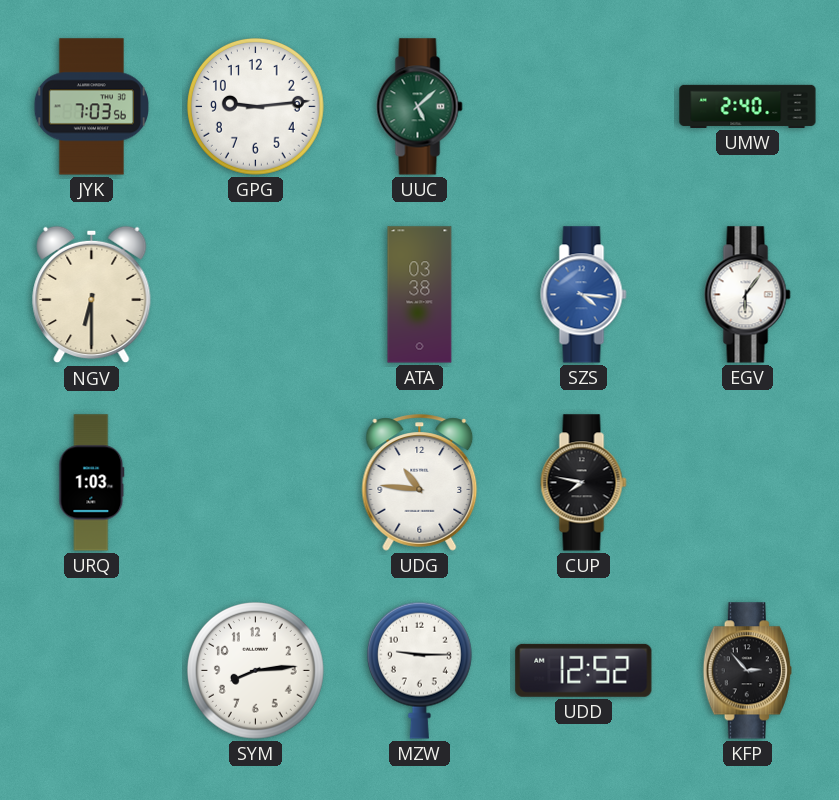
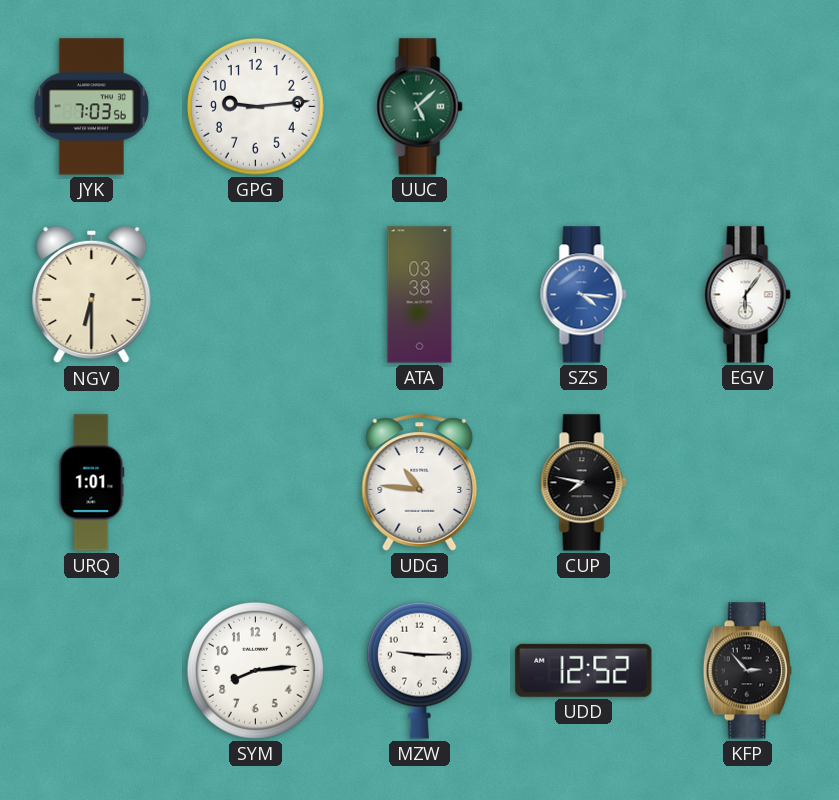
UMW: 2:40 -> none (748, 106)
URQ: 1:03 -> 1:01 (92, 483)
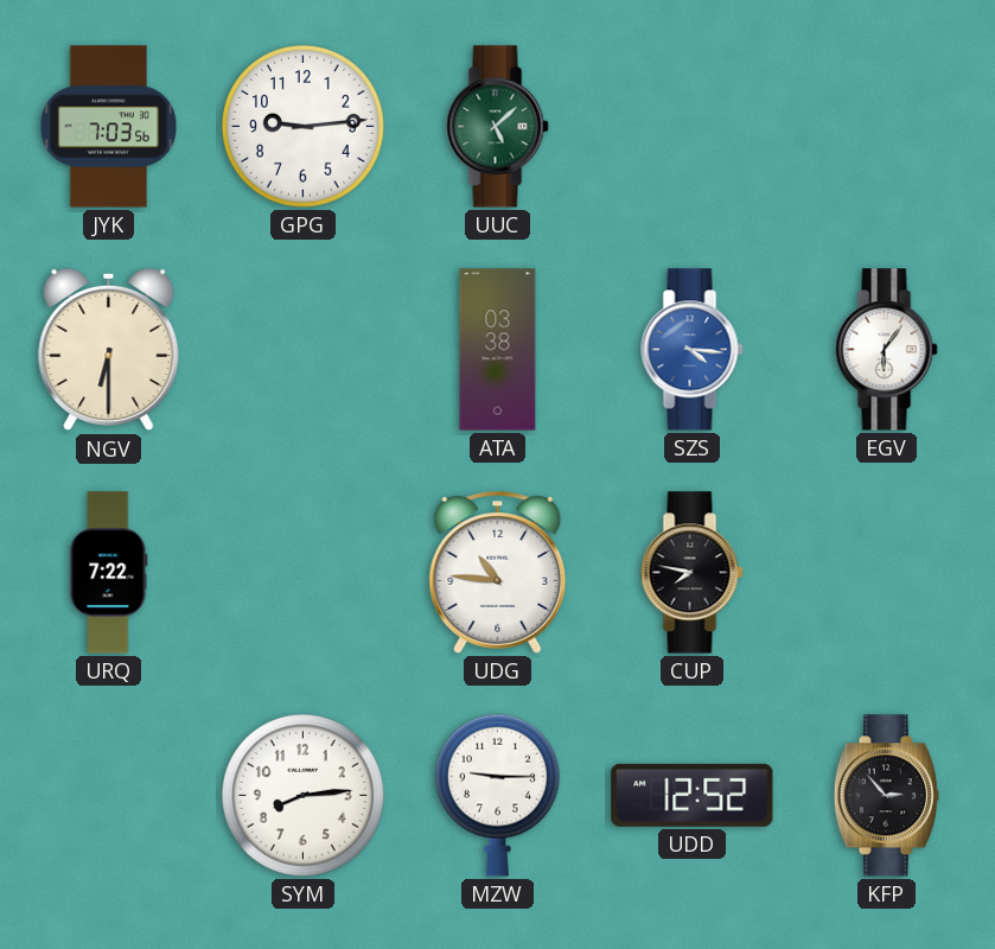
URQ: 1:01 -> 7:22 (109, 573)
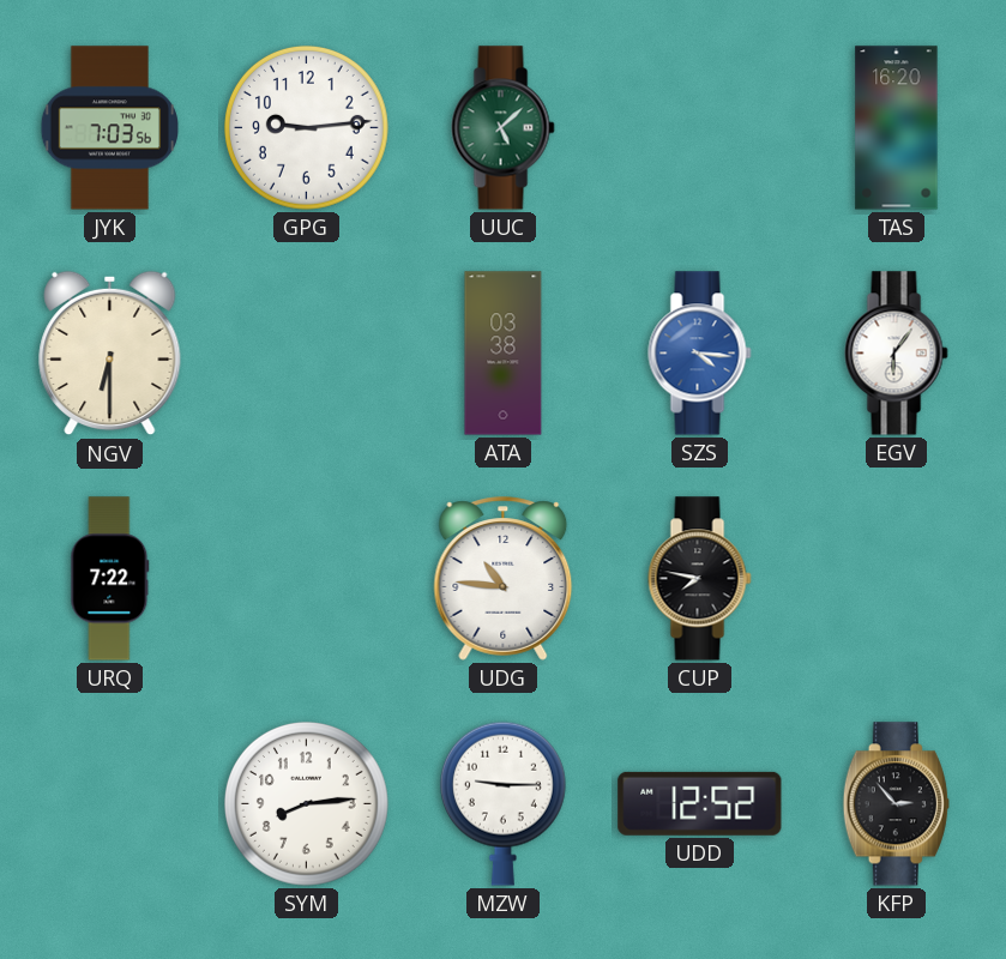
TAS: none -> 16:20 (897, 128)
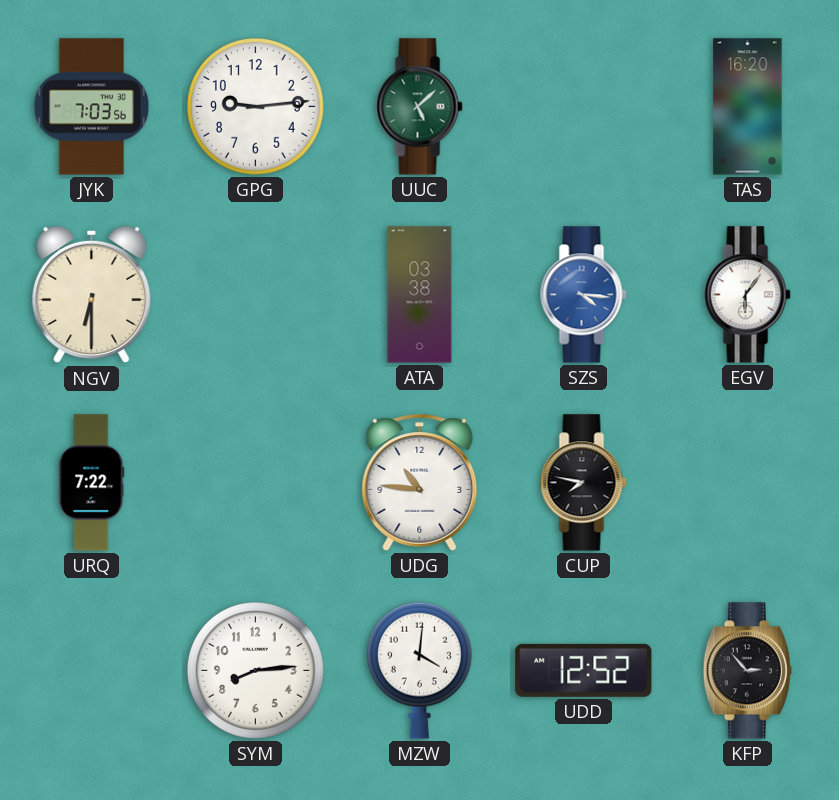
MZW: 9:15 -> 4:01 (419, 670)
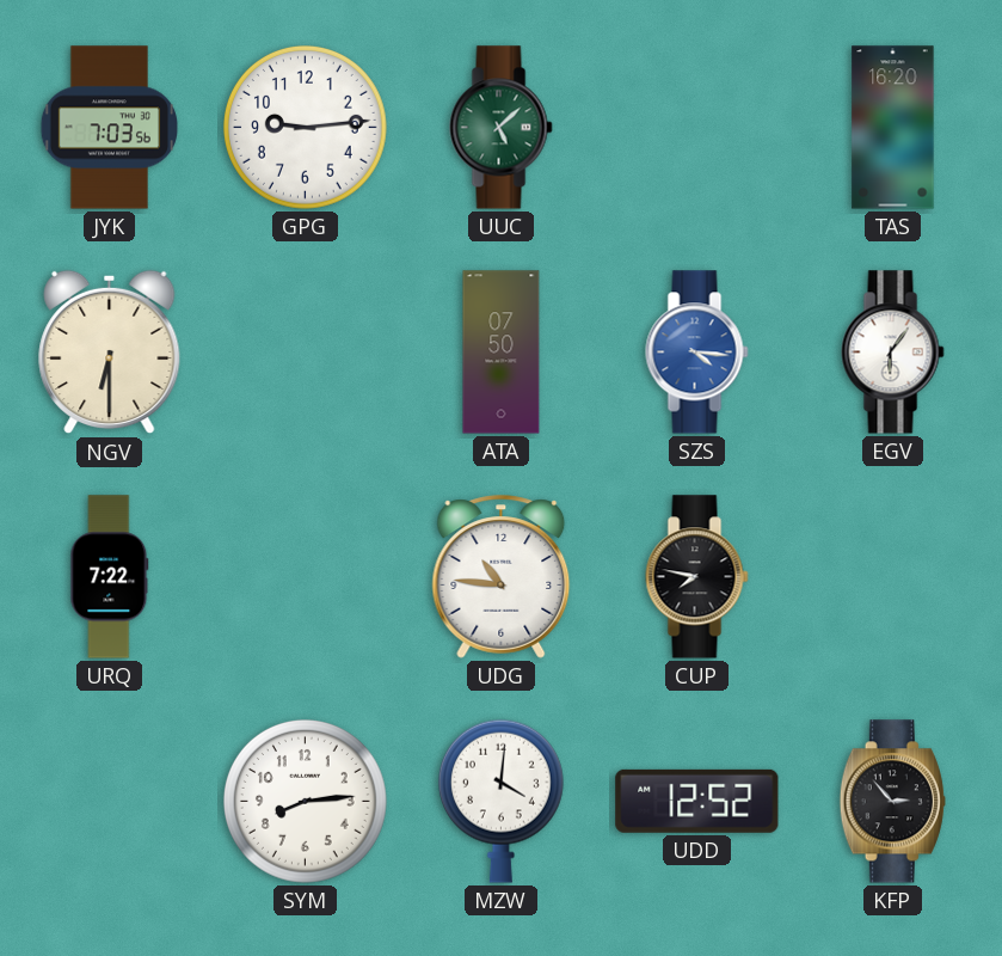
ATA: 03:38 -> 07:50 (502, 353)
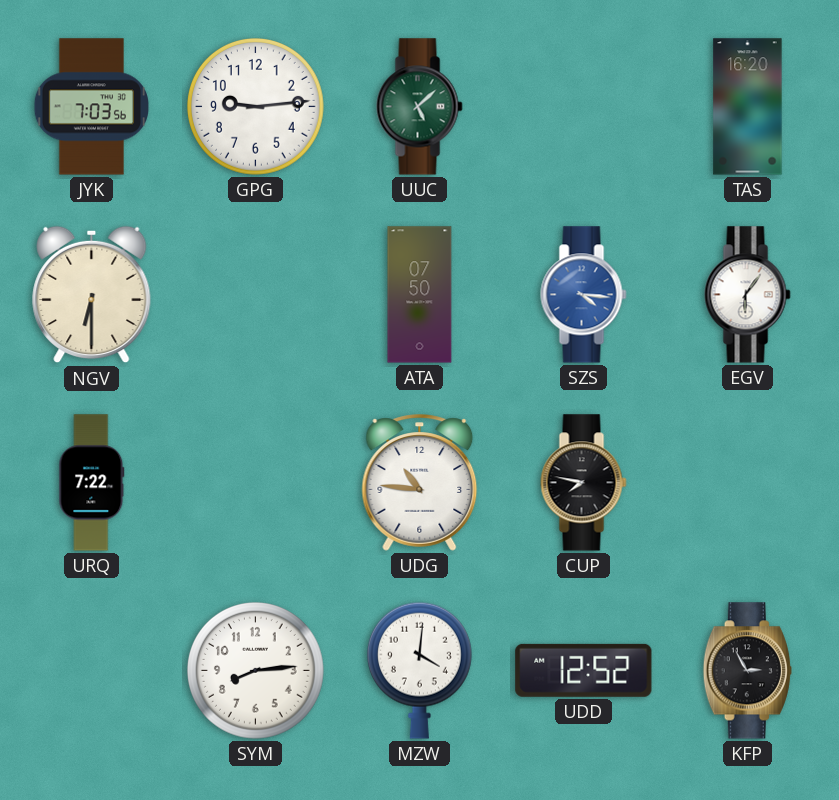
KFP: 2:53 -> 2:55 (747, 671)
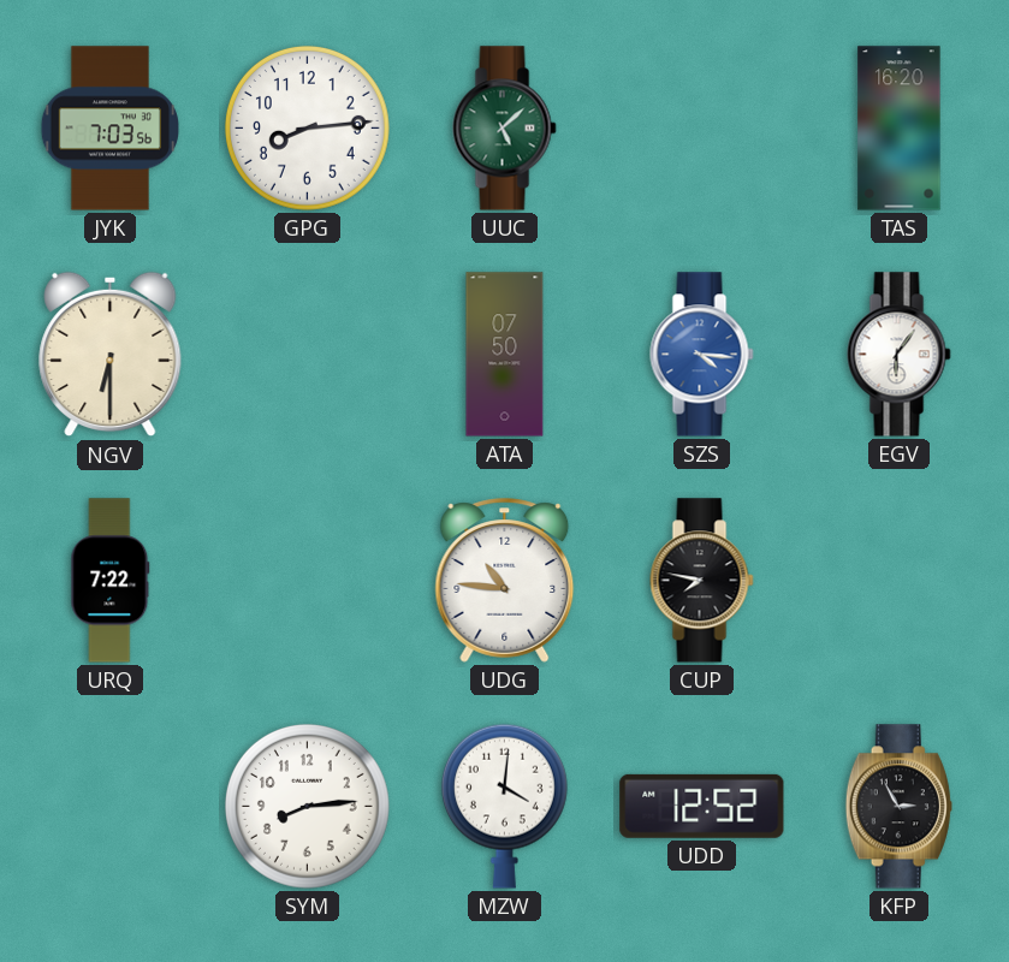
GPG: 9:14 -> 8:14 (307, 127)
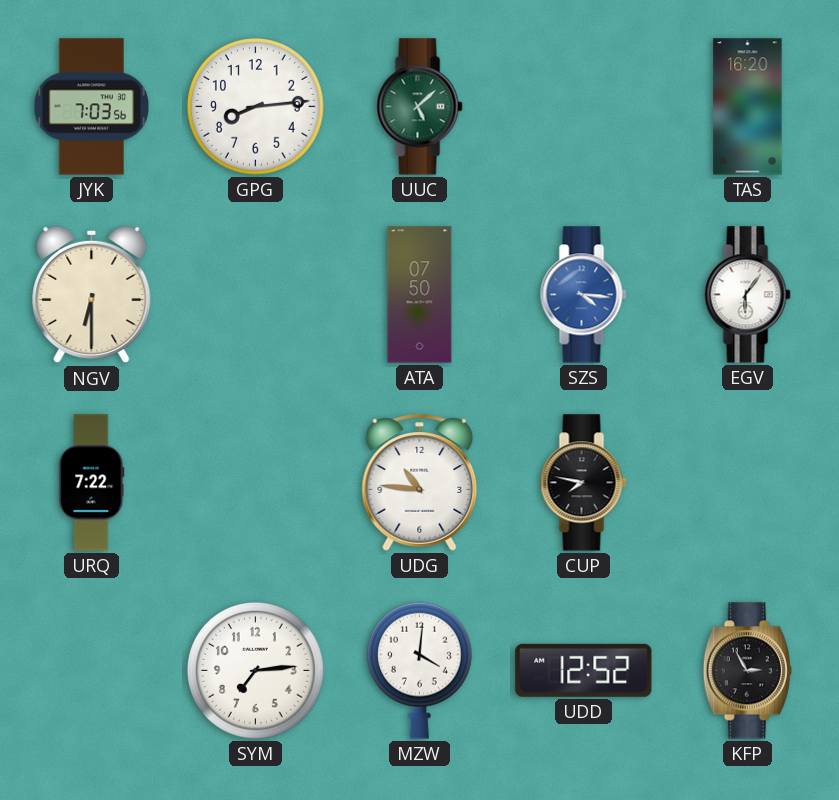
SYM: 8:14 -> 7:14 (255, 670)
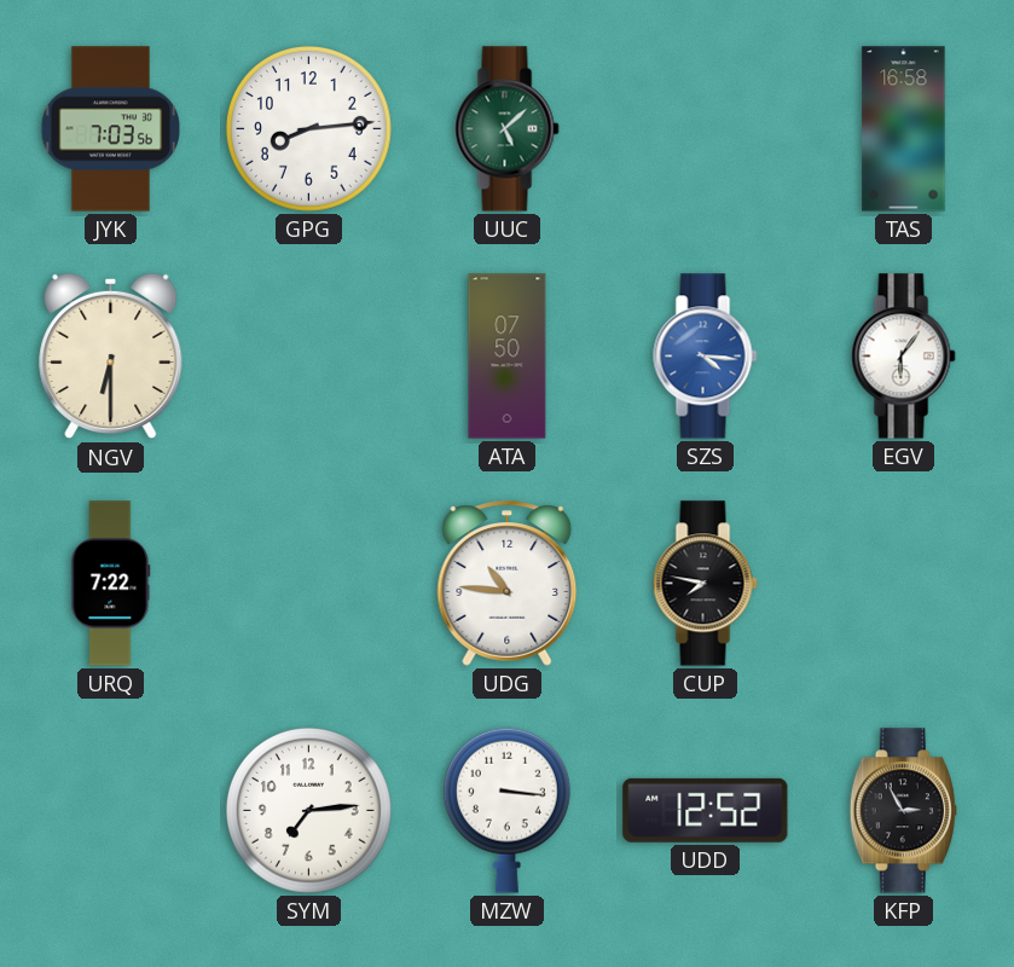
TAS: 16:20 -> 16:58 (904, 129)
MZW: 4:01 -> 3:16 (506, 810)
